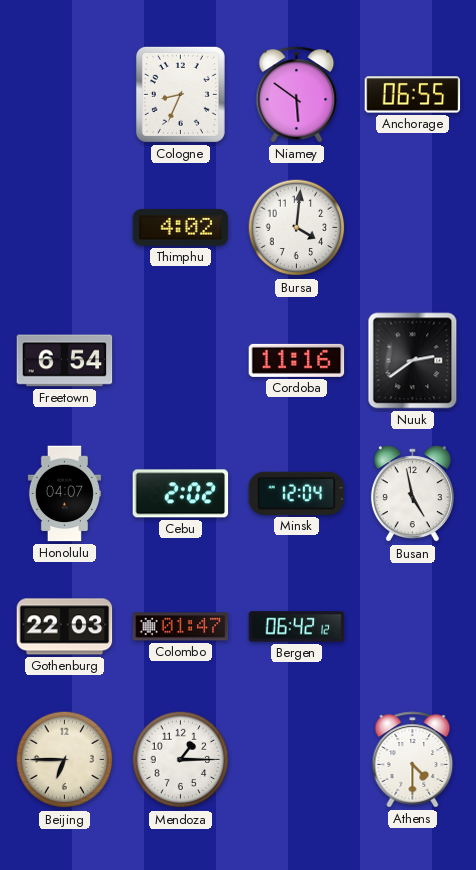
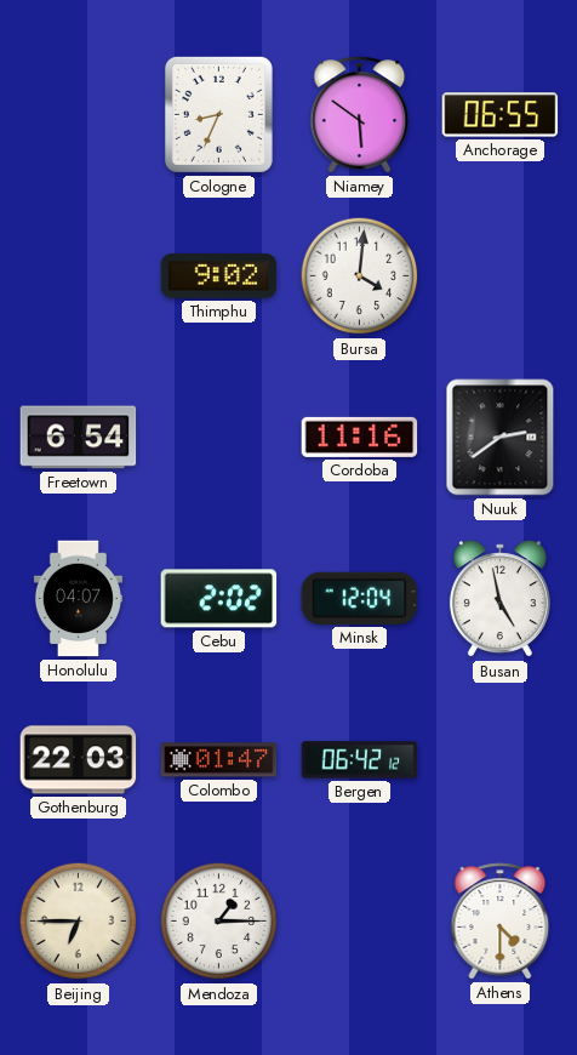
Thimphu: 4:02 -> 9:02 (219, 276)
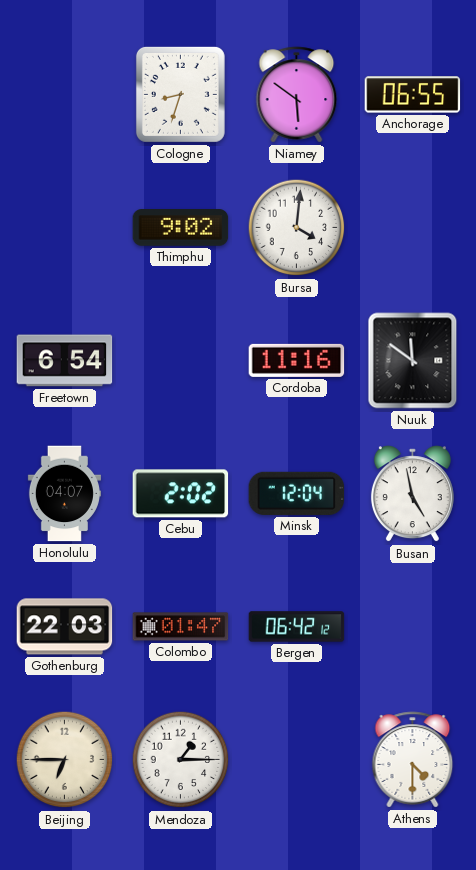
Cologne: 8:34 -> 8:33 (180, 94)
Nuuk: 2:39 -> 11:51 (413, 361)
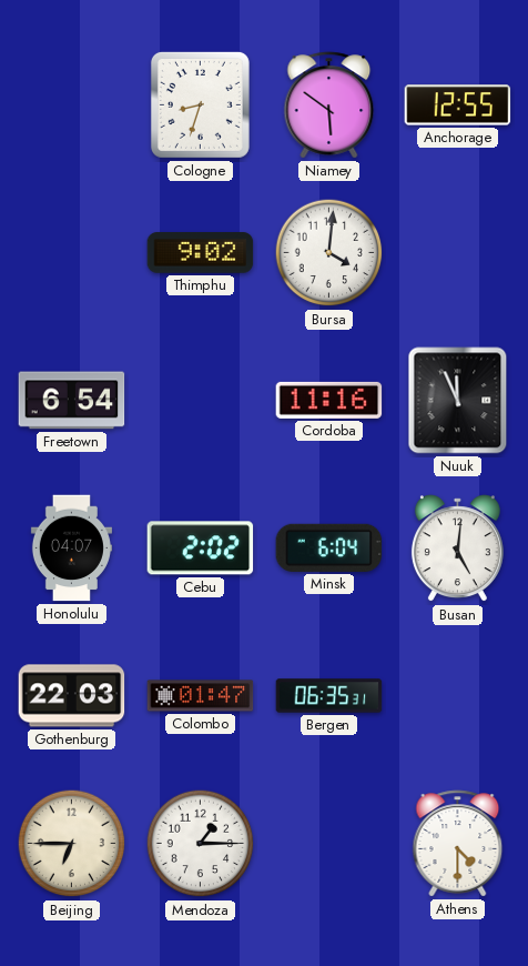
Anchorage: 06:55 -> 12:55 (458, 105)
Nuuk: 11:51 -> 11:56 (458, 401)
Minsk: 12:04 -> 6:04 (329, 547)
Busan: 4:58 -> 5:01 (457, 549)
Bergen: 06:42 -> 06:35 (329, 696)
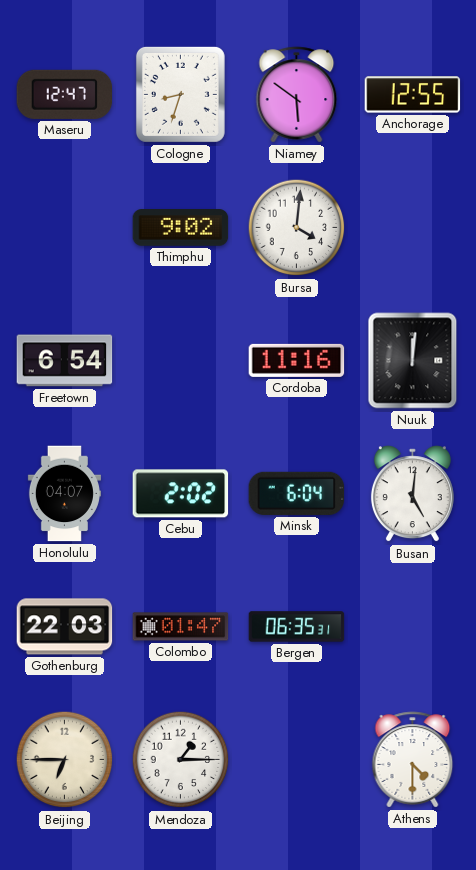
Maseru: none -> 12:47 (65, 94)
Nuuk: 11:56 -> 12:01 (413, 361)
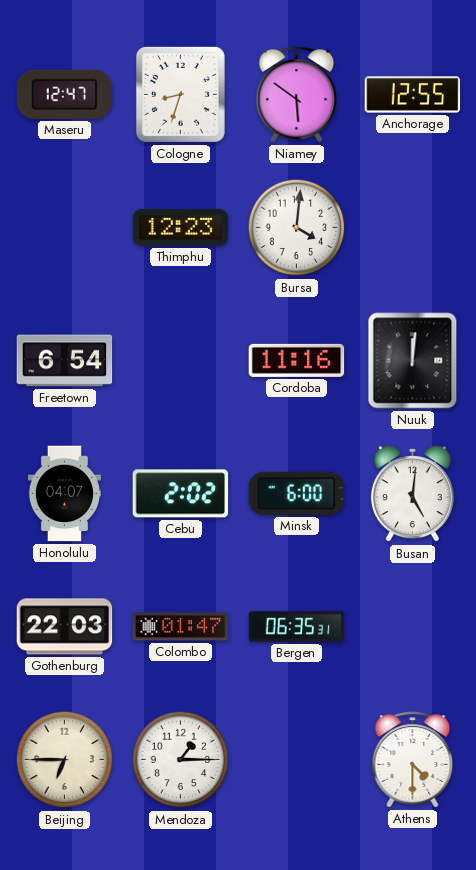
Thimphu: 9:02 -> 12:23 (181, 228)
Minsk: 6:04 -> 6:00 (297, 493)
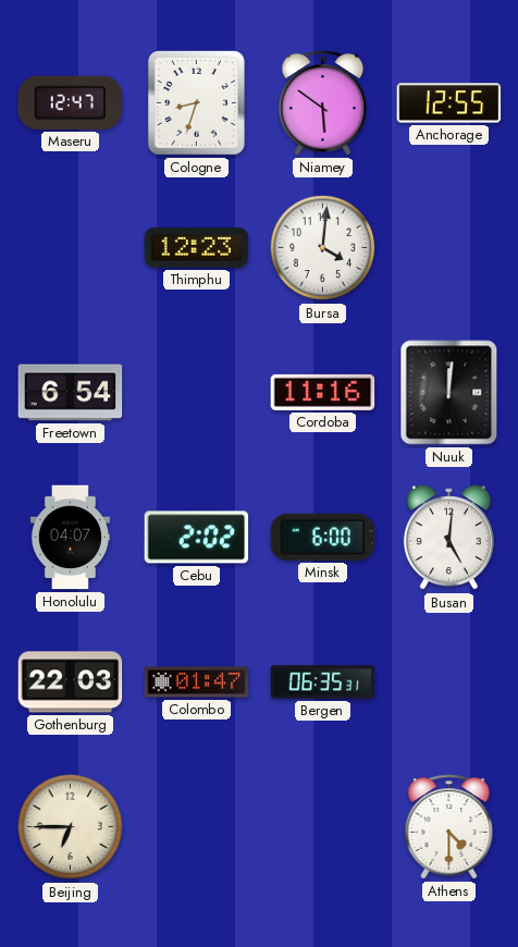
Mendoza: 1:15 -> none (181, 760)
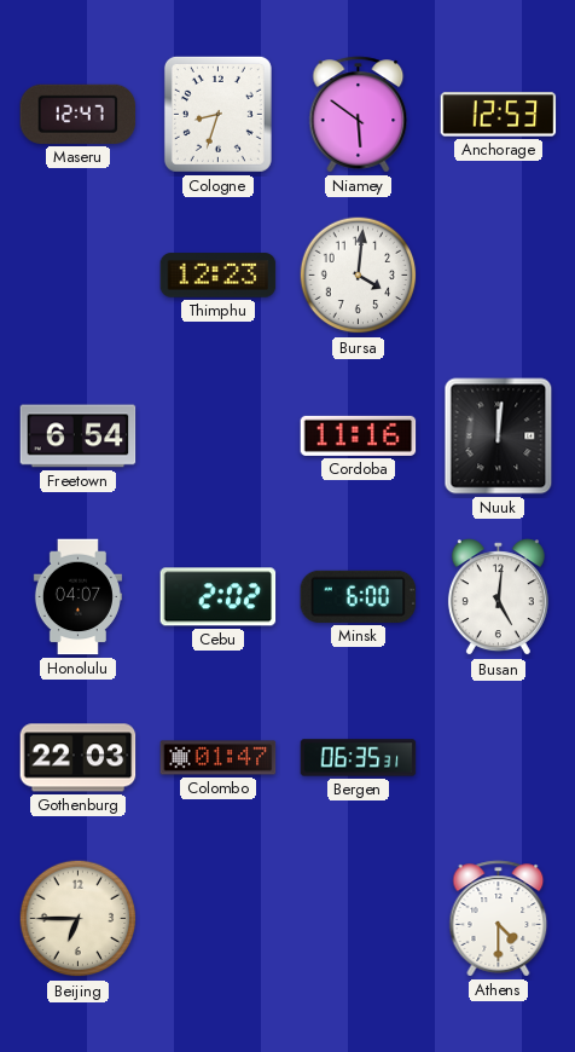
Anchorage: 12:55 -> 12:53 (499, 115)
